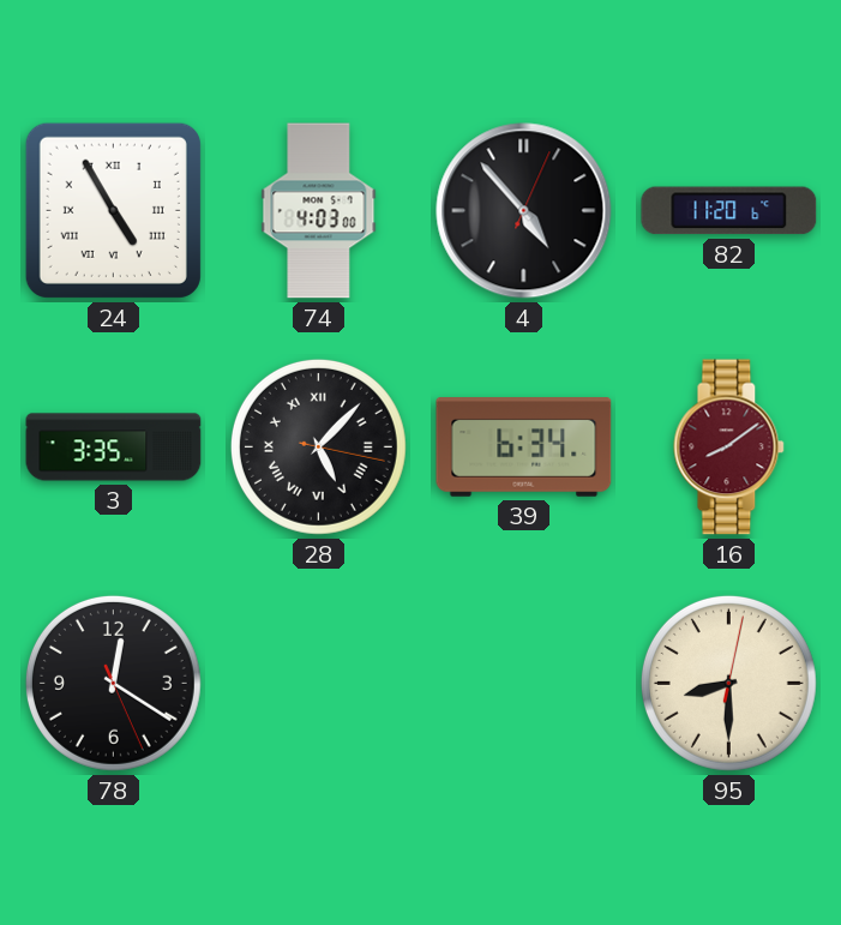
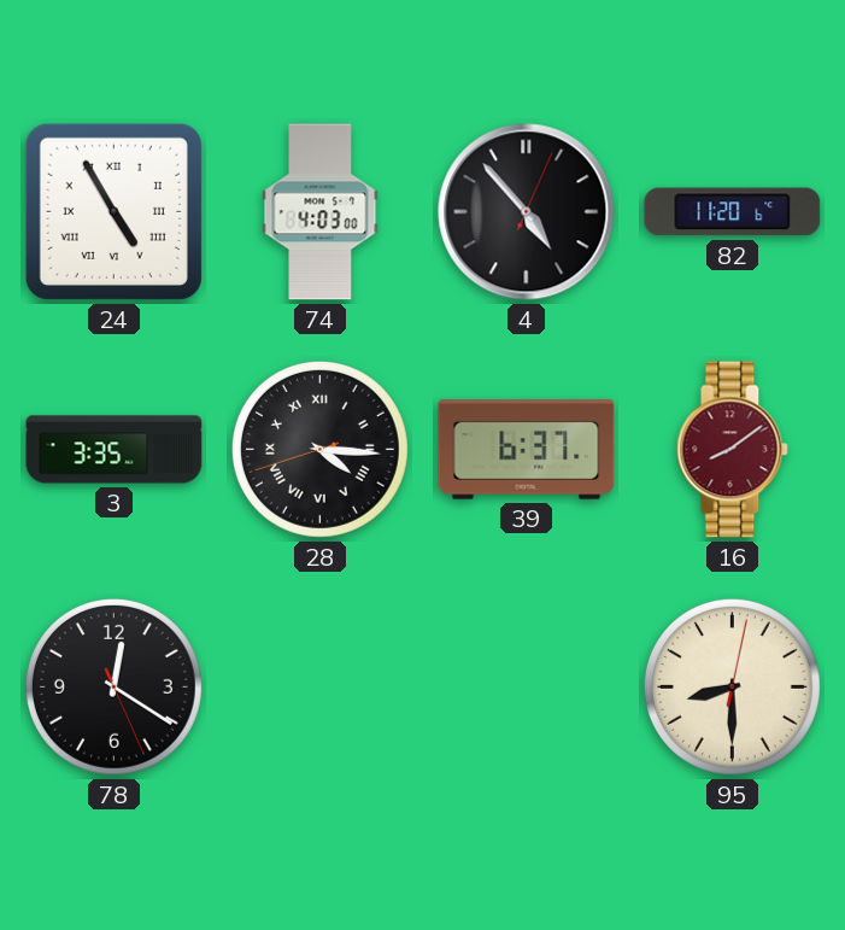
28: 5:07 -> 4:15 (319, 449)
39: 6:34 -> 6:37 (527, 450)
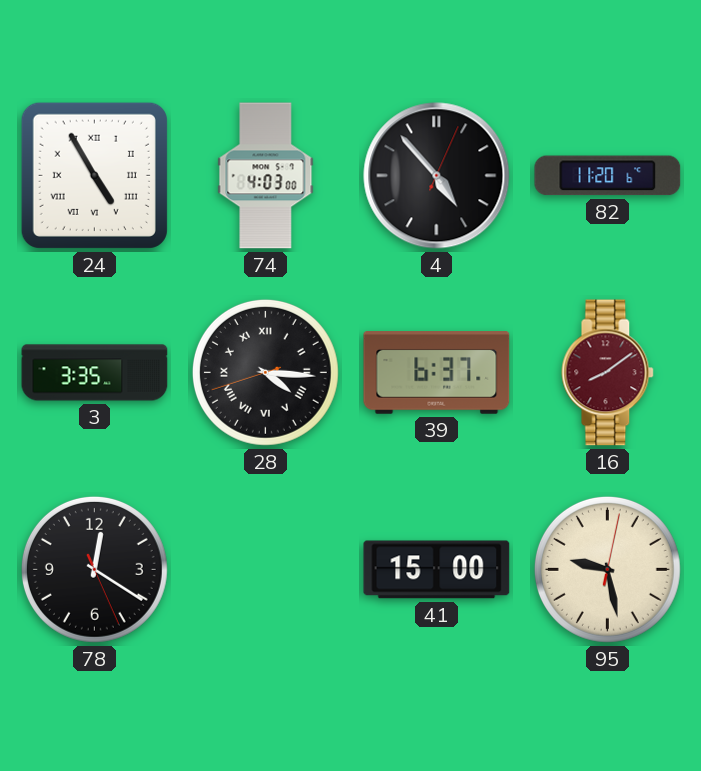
41: none -> 15:00 (437, 570)
95: 8:30 -> 9:28 (607, 569)
